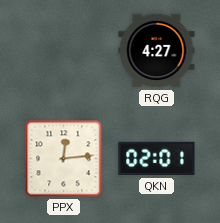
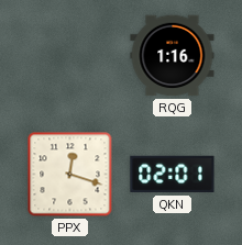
RQG: 4:27 -> 1:16 (173, 56)
PPX: 12:14 -> 12:18 (70, 175)
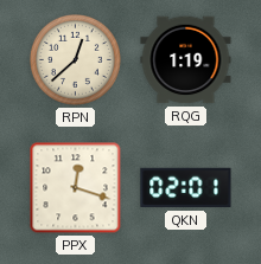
RPN: none -> 12:38 (75, 59)
RQG: 1:16 -> 1:19 (186, 60)
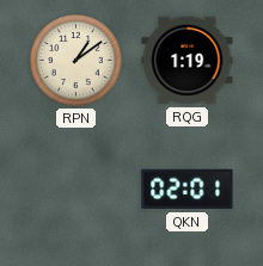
RPN: 12:38 -> 1:09 (75, 60)
PPX: 12:18 -> none (76, 188)
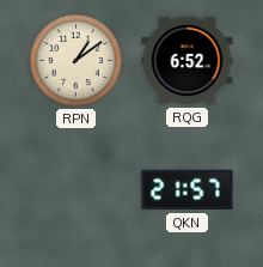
RQG: 1:19 -> 6:52 (188, 61)
QKN: 02:01 -> 21:57 (188, 190)
